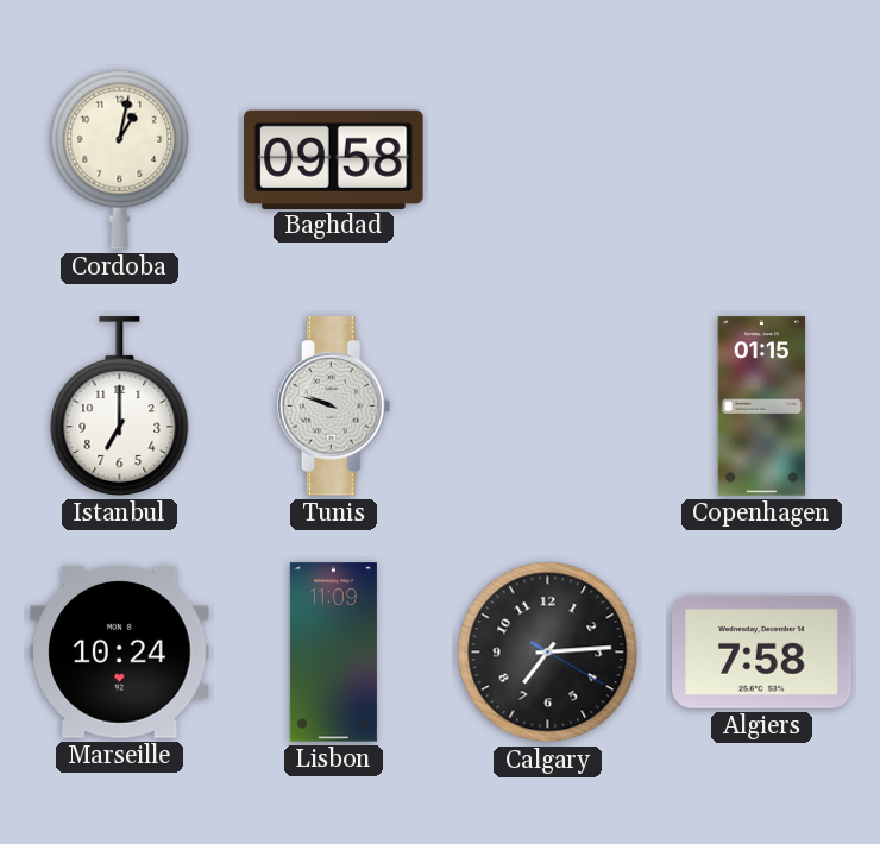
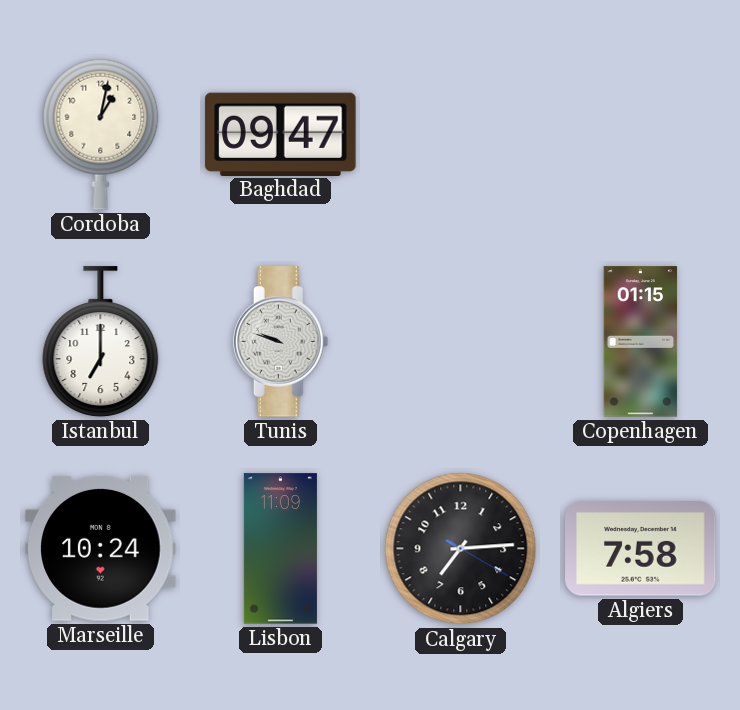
Baghdad: 09:58 -> 09:47 (281, 134)
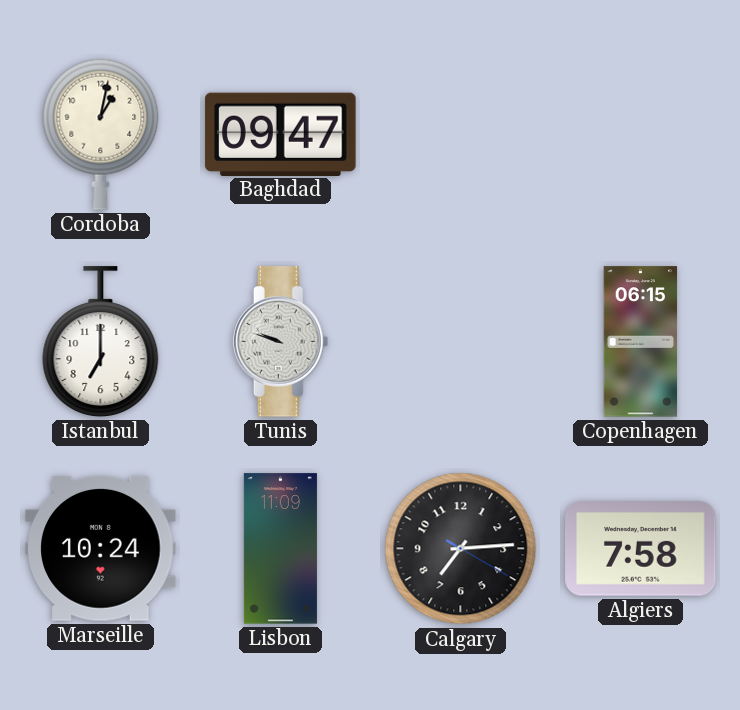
Copenhagen: 01:15 -> 06:15 (641, 342)
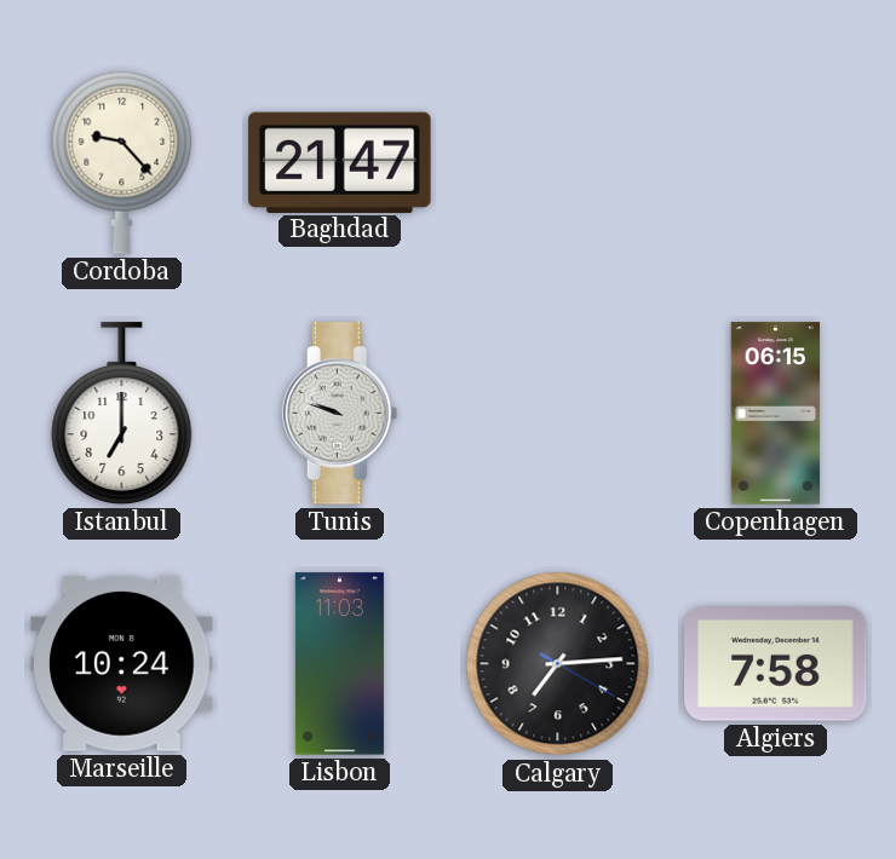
Cordoba: 1:02 -> 9:23 (122, 162)
Baghdad: 09:47 -> 21:47 (340, 162)
Lisbon: 11:09 -> 11:03 (339, 664)
